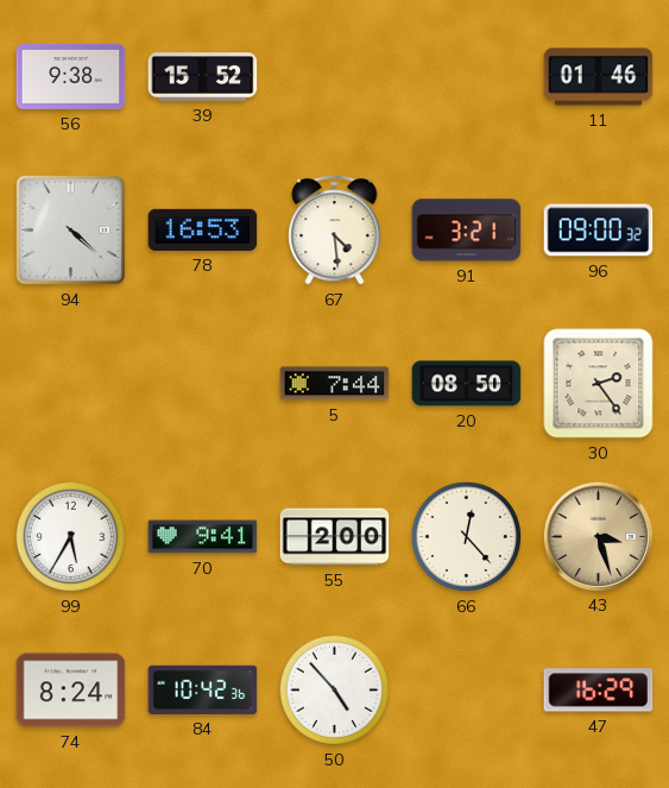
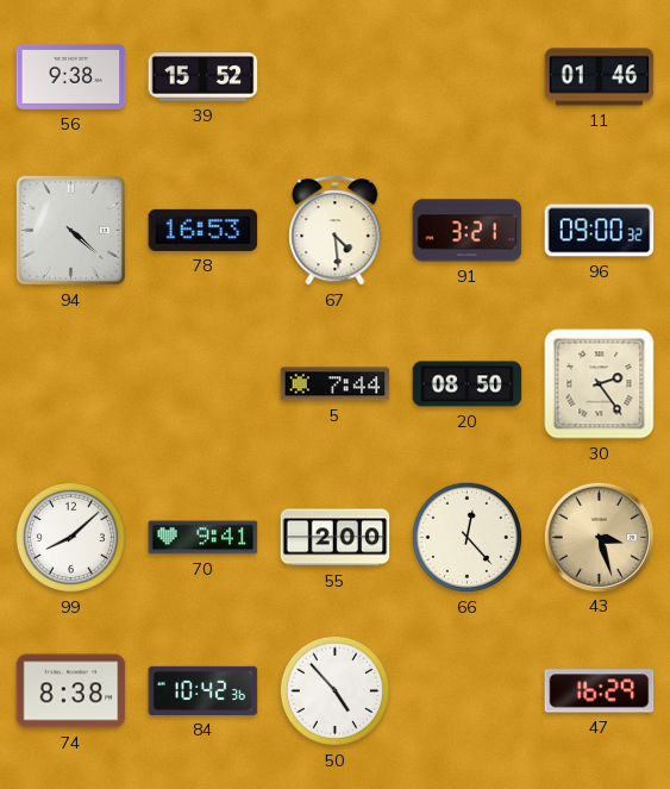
99: 5:35 -> 8:08 (70, 537)
74: 8:24 -> 8:38 (71, 691)
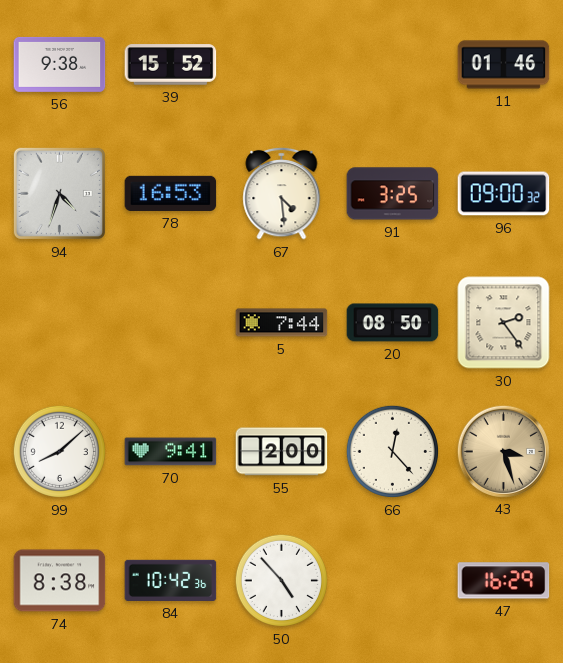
94: 4:22 -> 4:33 (59, 193)
91: 3:21 -> 3:25 (393, 194)
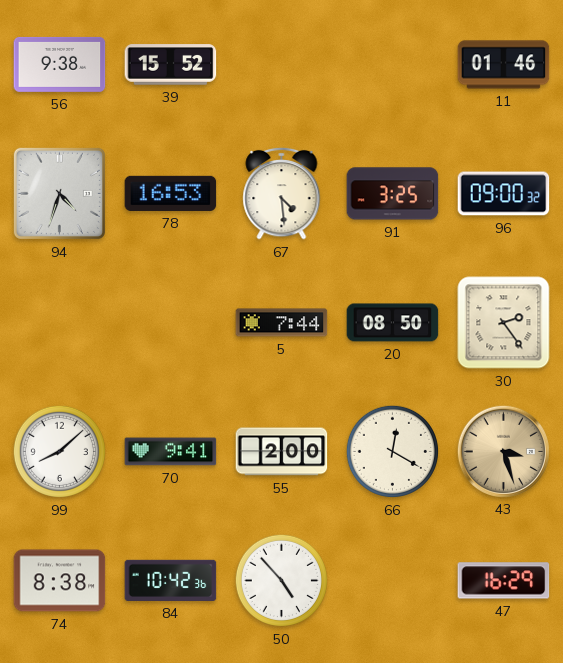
66: 12:23 -> 12:20 (392, 451)
